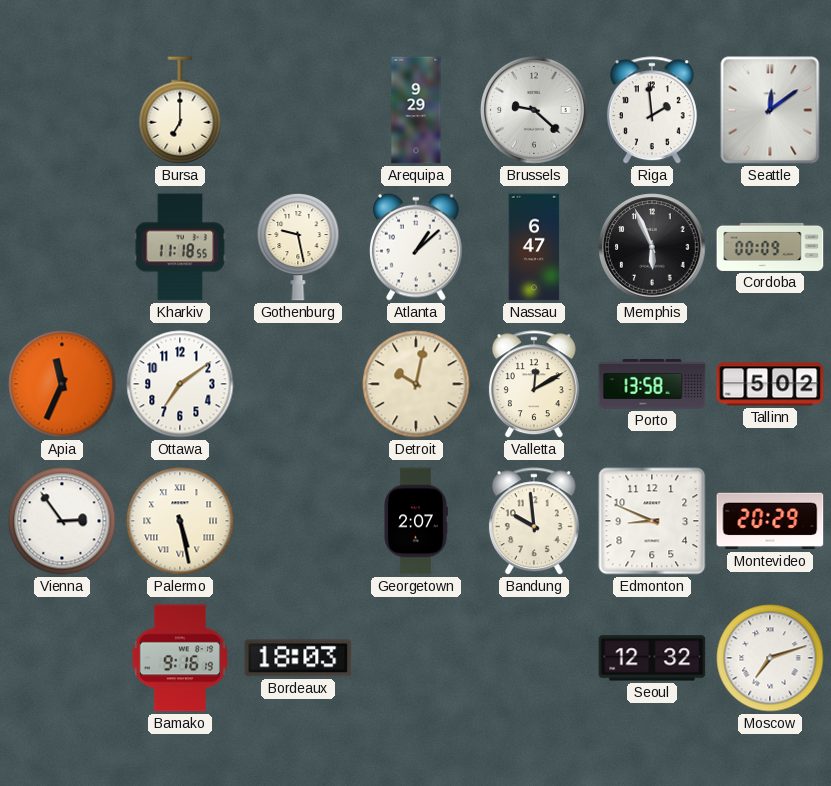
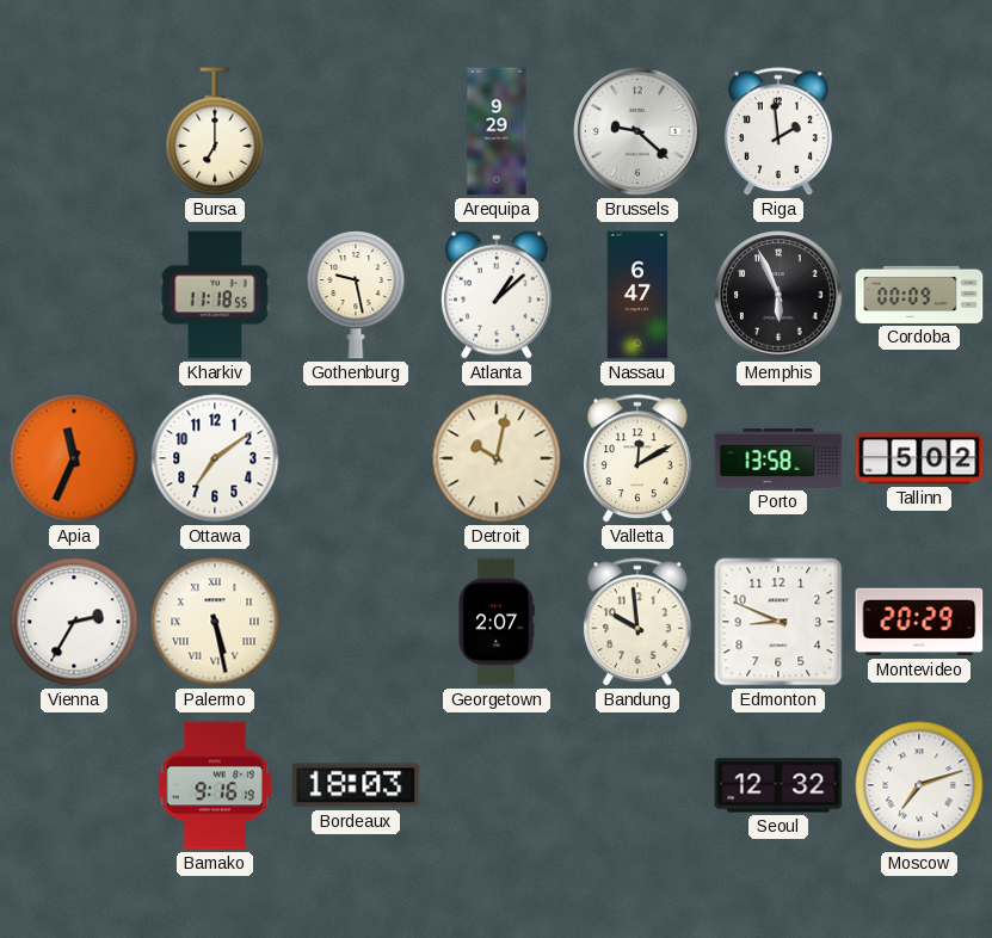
Seattle: 12:09 -> none (770, 110)
Vienna: 2:54 -> 2:35 (74, 622)
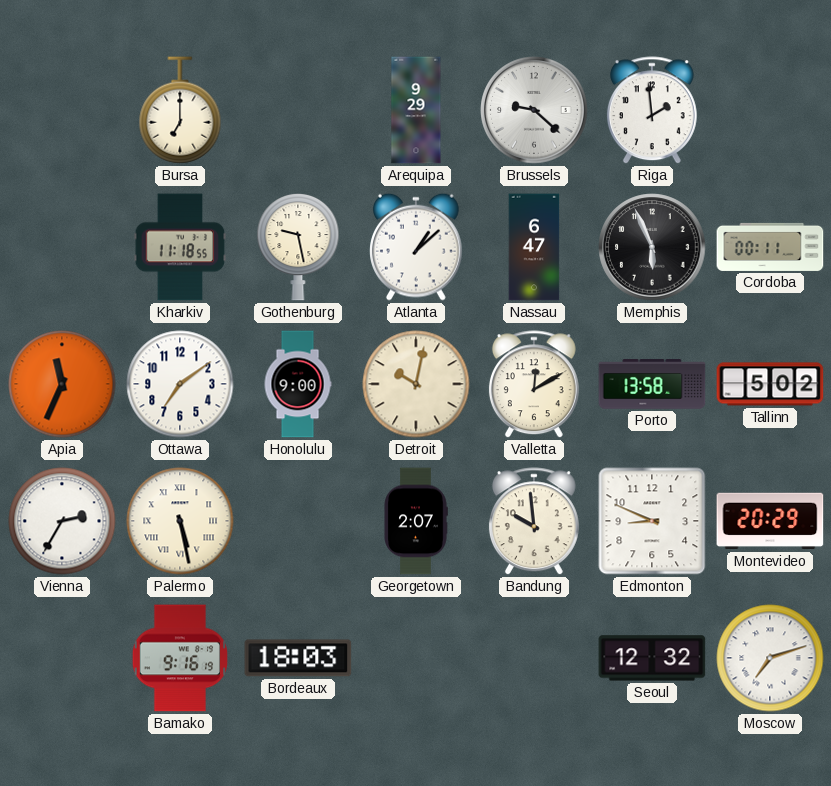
Cordoba: 00:09 -> 00:11 (770, 247)
Honolulu: none -> 9:00 (298, 384)
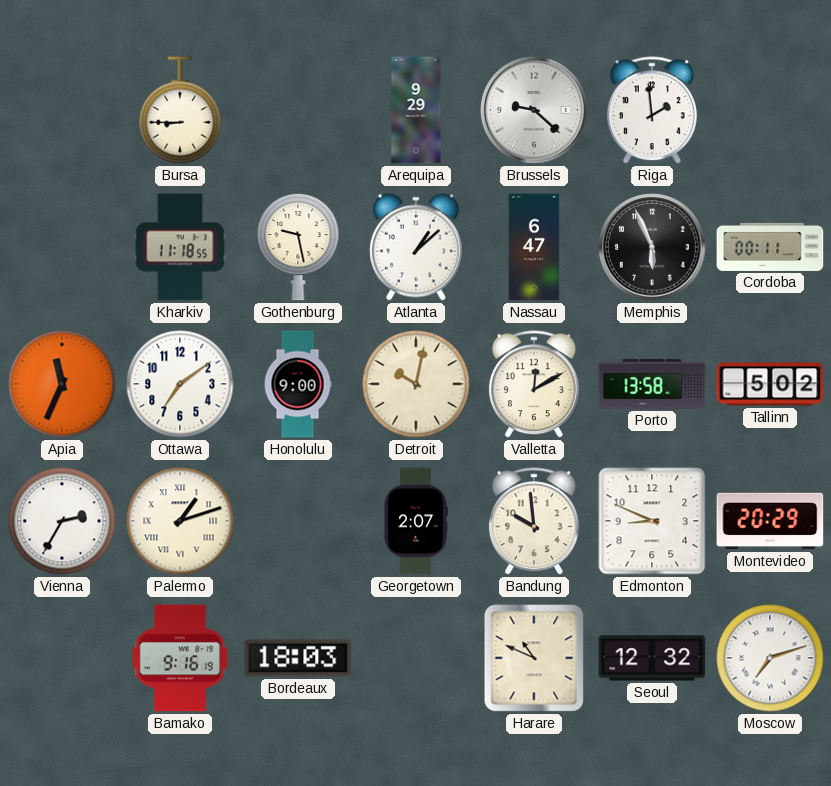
Bursa: 7:00 -> 8:45 (180, 110)
Palermo: 5:28 -> 1:12 (180, 521)
Harare: none -> 10:49 (534, 658)
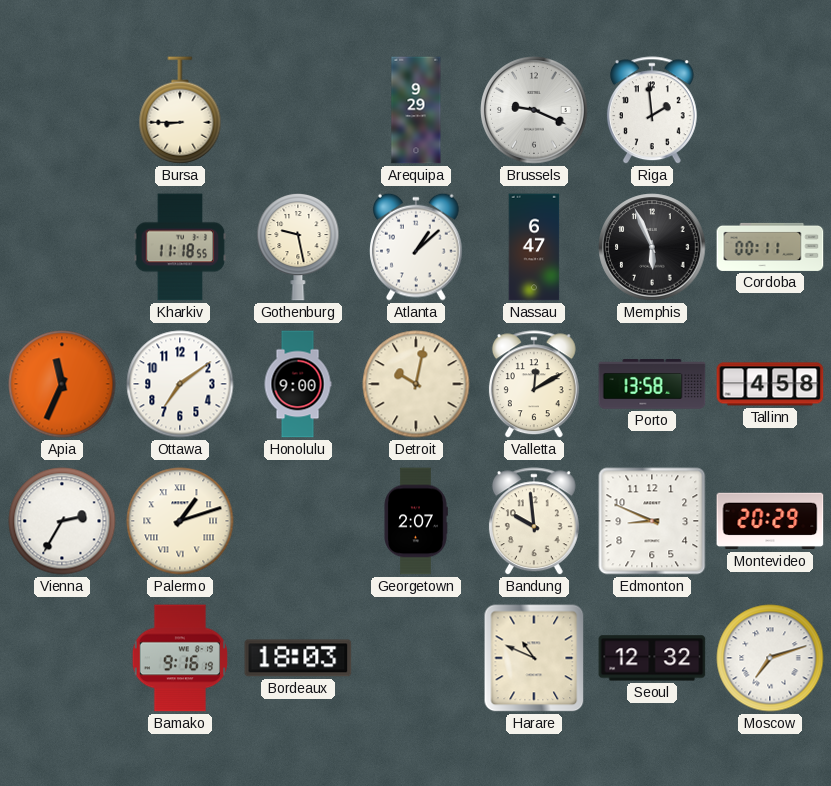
Brussels: 9:22 -> 9:19 (534, 110)
Tallinn: 5:02 -> 4:58 (770, 384)
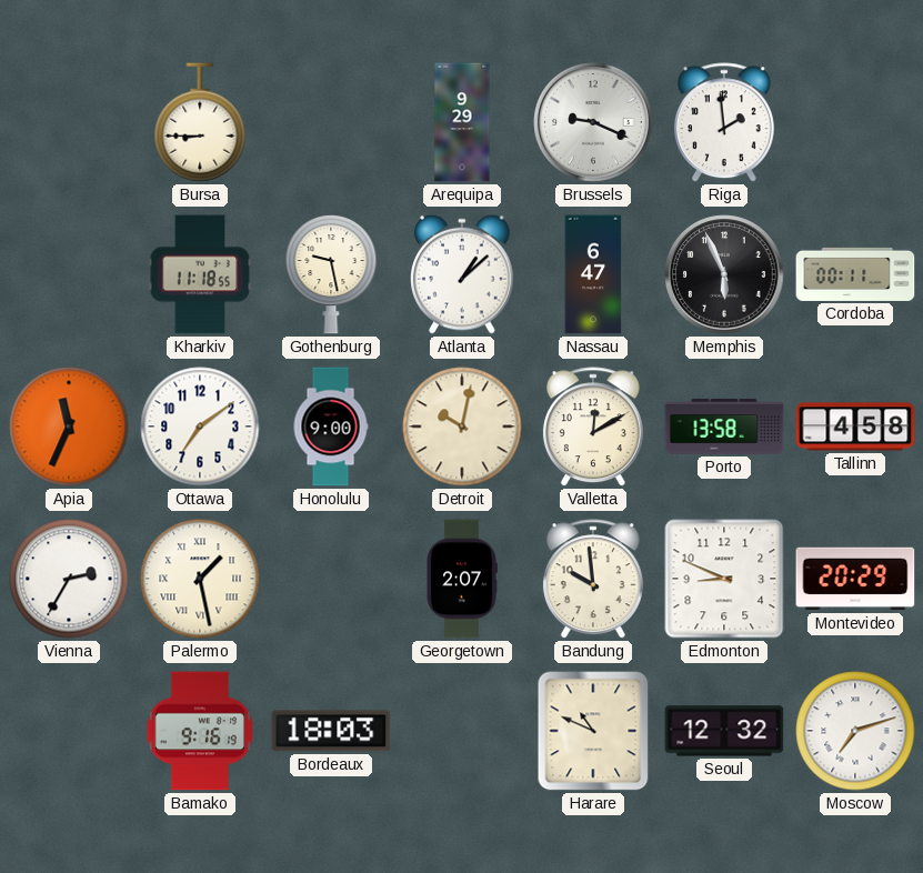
Palermo: 1:12 -> 1:28 (200, 579)
